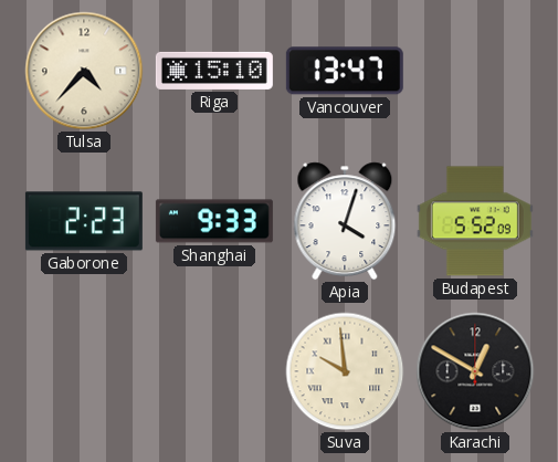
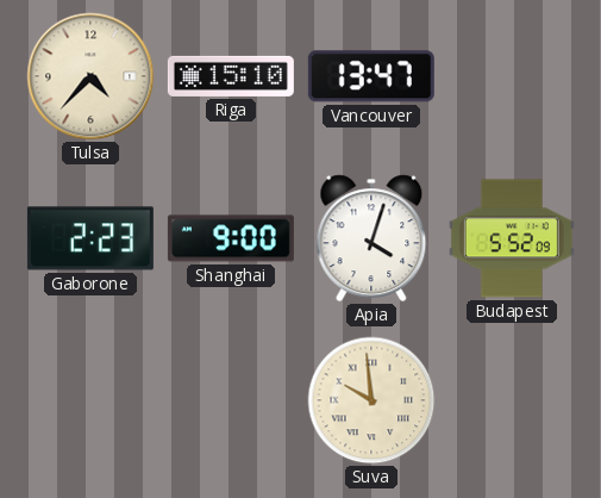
Shanghai: 9:33 -> 9:00 (231, 238)
Karachi: 12:50 -> none (475, 371)
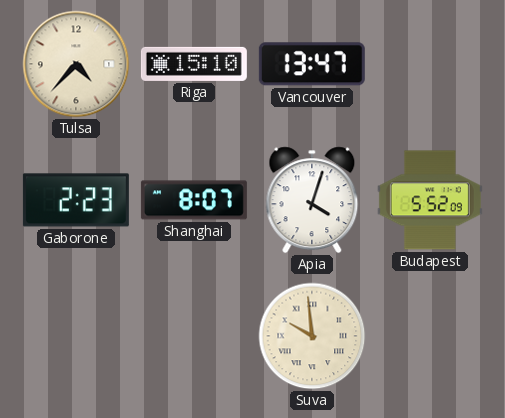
Shanghai: 9:00 -> 8:07 (194, 200)
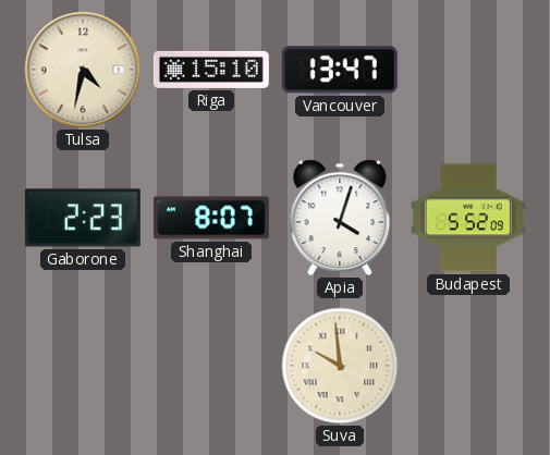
Tulsa: 4:37 -> 4:32 (83, 70)
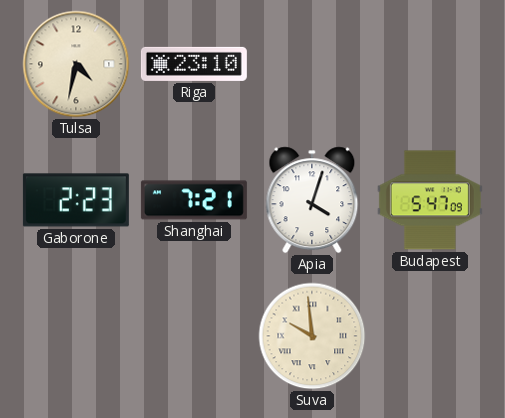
Riga: 15:10 -> 23:10 (194, 64)
Vancouver: 13:47 -> none (340, 70)
Shanghai: 8:07 -> 7:21 (194, 200)
Budapest: 5:52 -> 5:47 (430, 200)
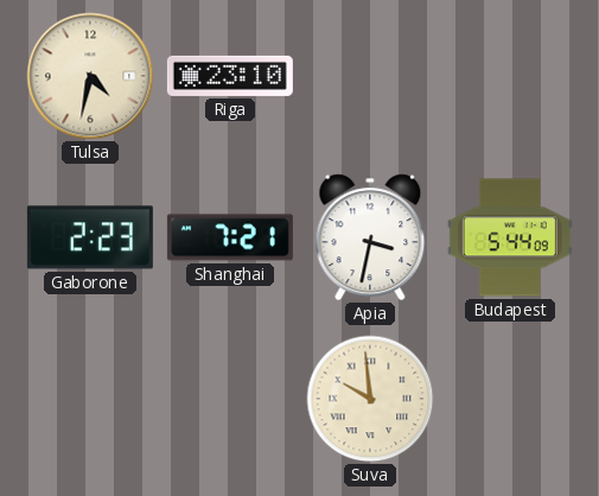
Apia: 4:03 -> 3:32 (370, 237)
Budapest: 5:47 -> 5:44 (510, 237)
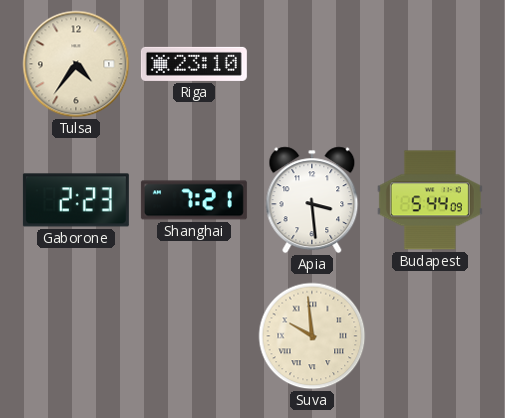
Tulsa: 4:32 -> 4:36 (76, 64)
Apia: 3:32 -> 3:29 (312, 200)
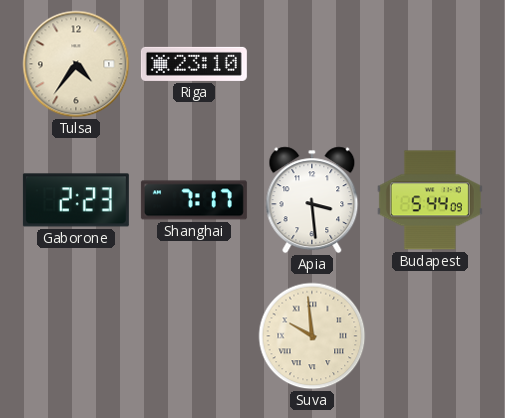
Shanghai: 7:21 -> 7:17 (194, 200)
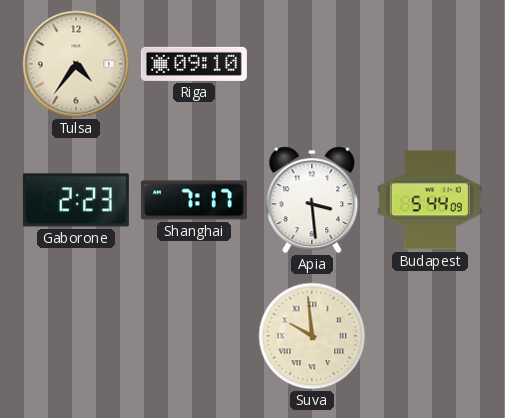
Riga: 23:10 -> 09:10 (194, 64)
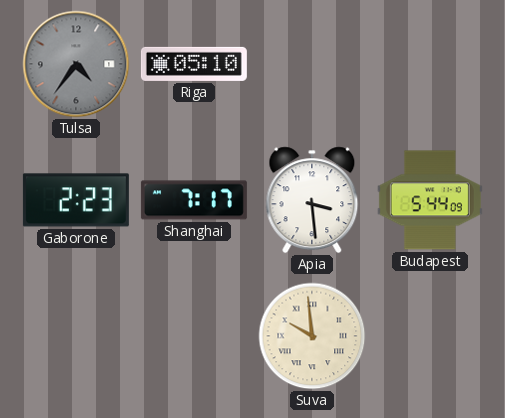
Tulsa dial: cream -> grey (76, 64)
Riga: 09:10 -> 05:10 (194, 64)
